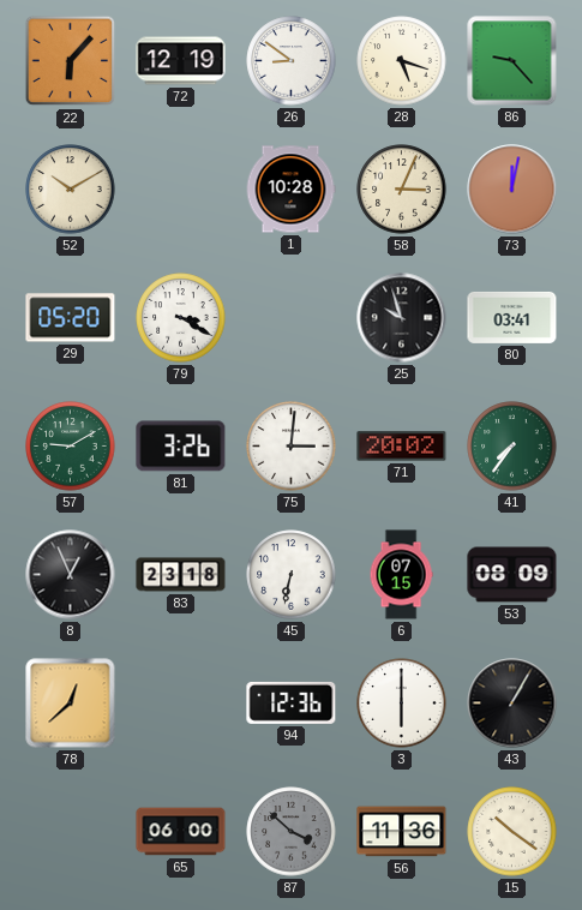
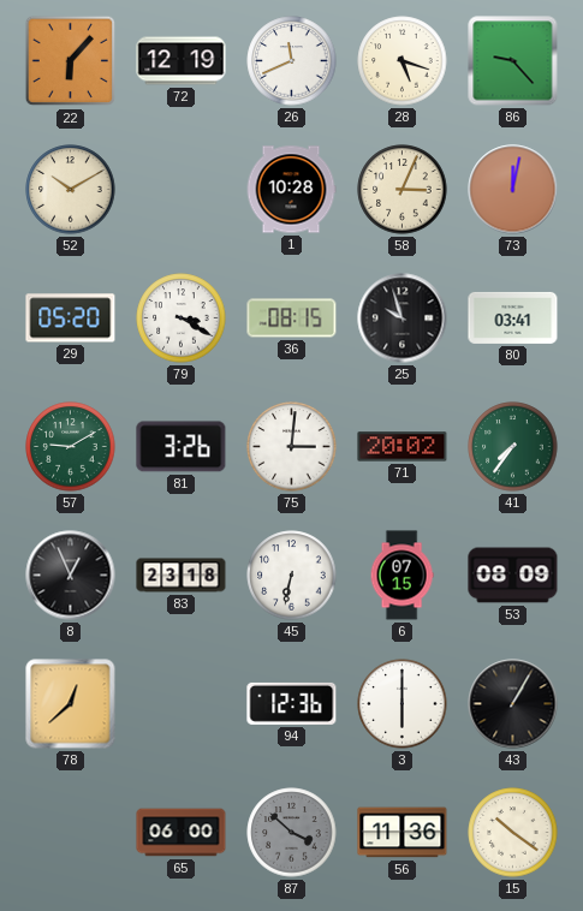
26: 8:51 -> 11:41 (292, 61)
36: none -> 08:15 (292, 318)
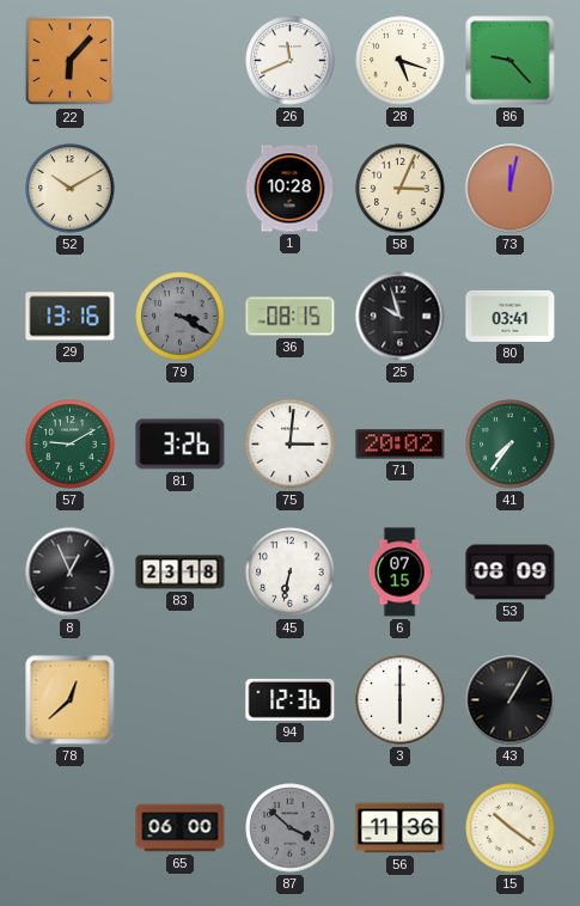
72: 12:19 -> none (182, 61)
29: 05:20 -> 13:16 (71, 317)
79 dial: white -> grey (181, 317)
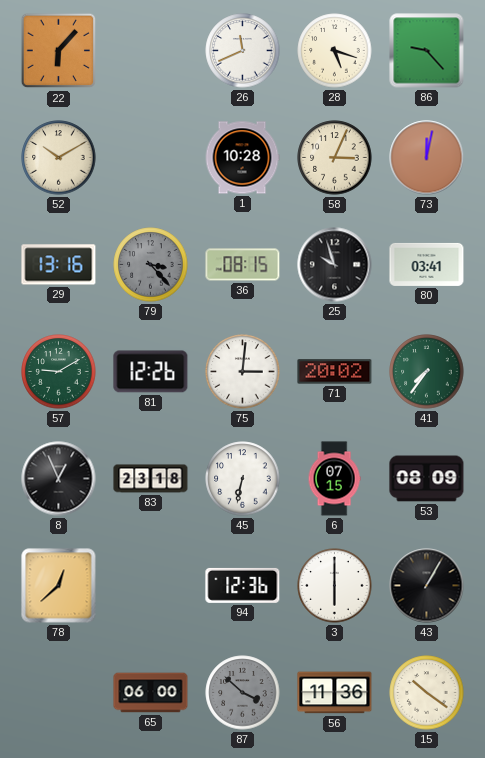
79: 3:20 -> 3:23 (151, 265)
81: 3:26 -> 12:26 (151, 372)
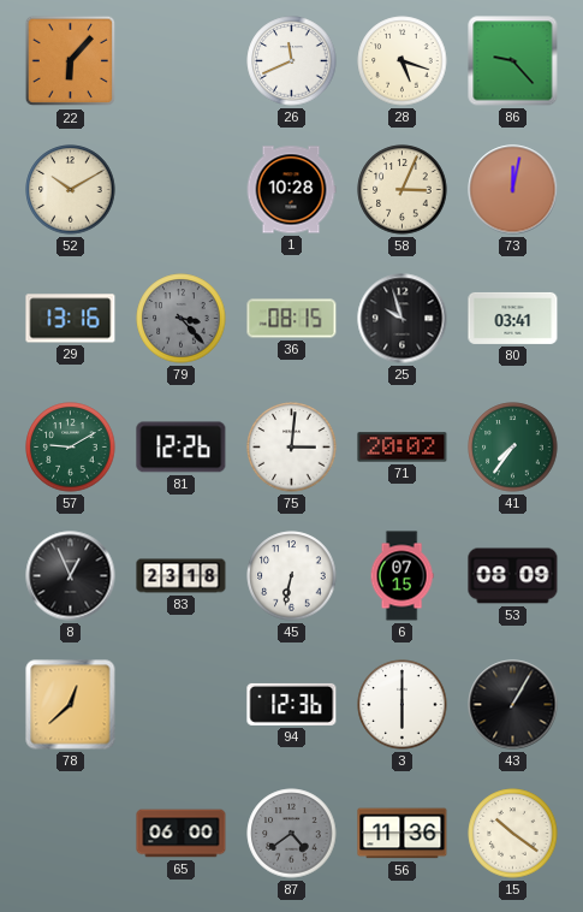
87: 3:52 -> 4:39 (292, 834)
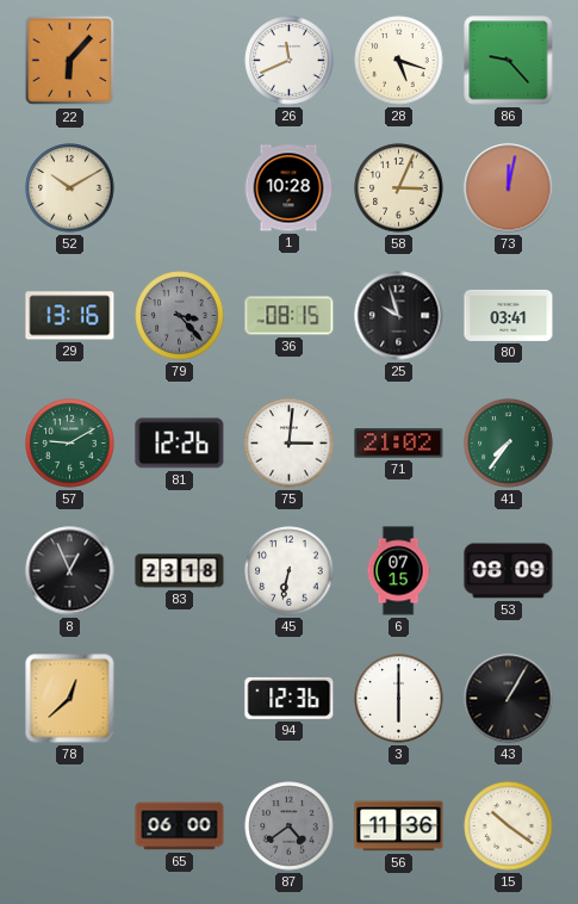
71: 20:02 -> 21:02 (399, 444)
